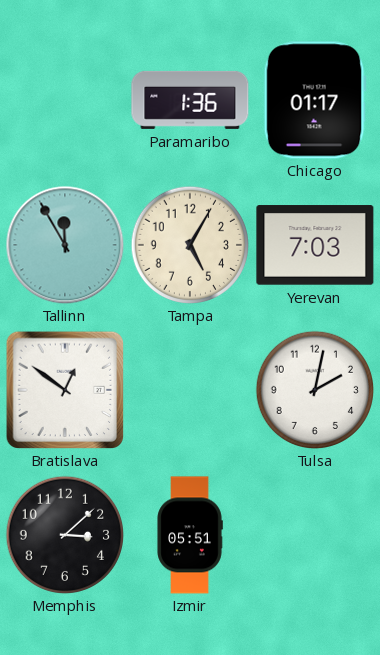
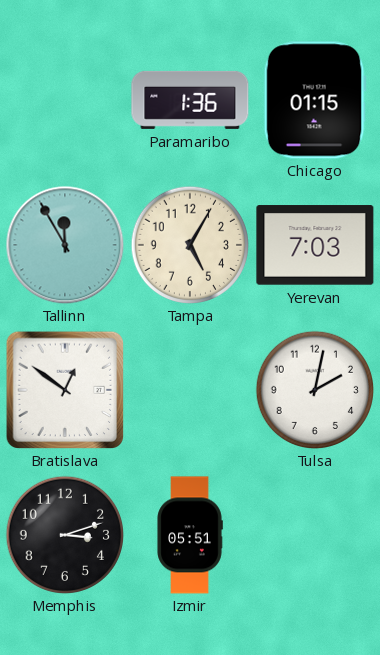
Chicago: 01:17 -> 01:15 (315, 100)
Memphis: 3:08 -> 3:12 (64, 534)
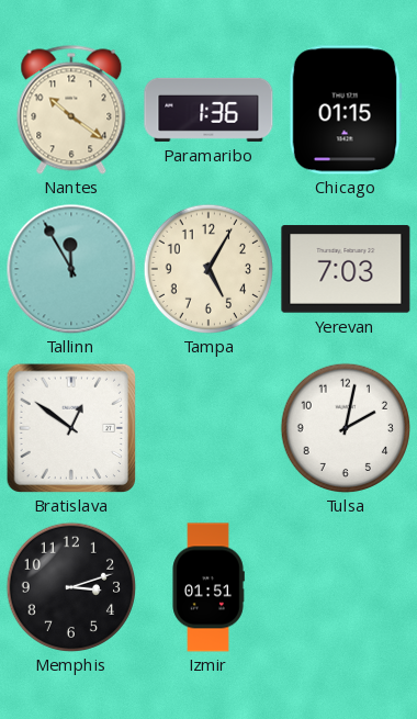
Nantes: none -> 10:21 (71, 110)
Izmir: 05:51 -> 01:51 (208, 587)
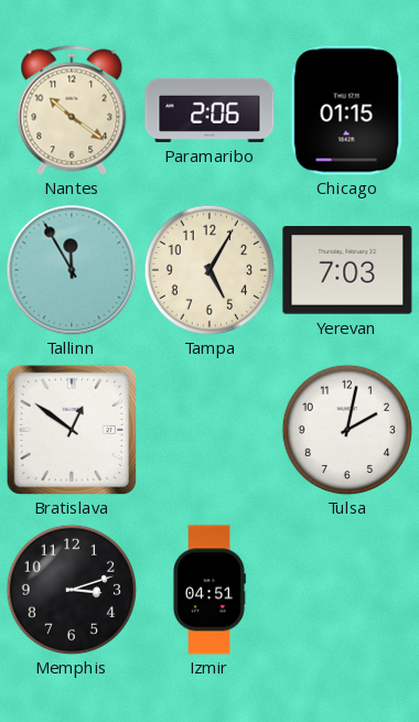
Paramaribo: 1:36 -> 2:06 (209, 110)
Izmir: 01:51 -> 04:51 (209, 590)
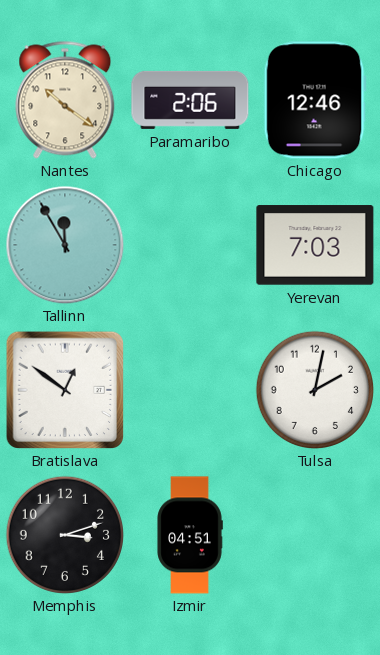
Chicago: 01:15 -> 12:46 (315, 100)
Tampa: 5:05 -> none (208, 269)
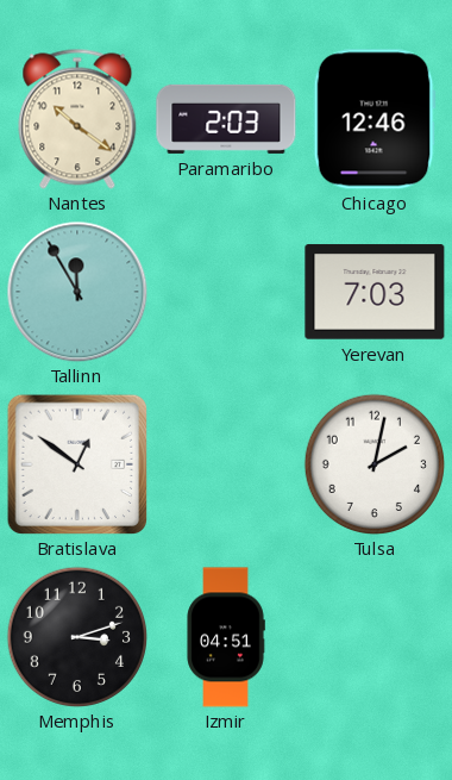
Paramaribo: 2:06 -> 2:03 (226, 119)
